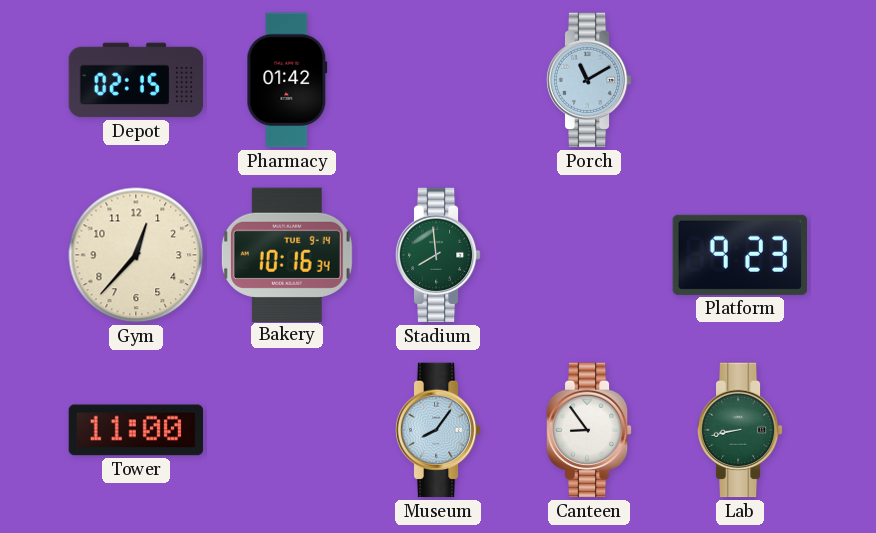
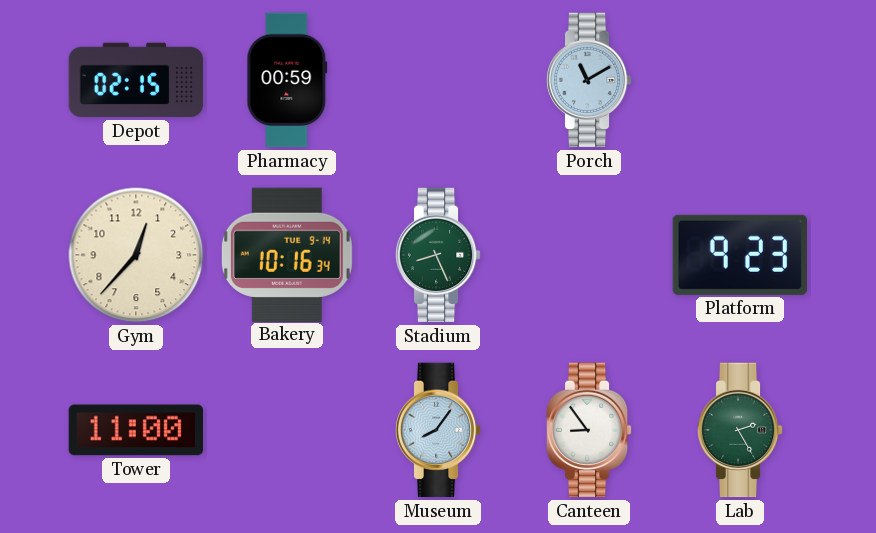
Pharmacy: 01:42 -> 00:59 (287, 80)
Stadium: 7:59 -> 8:26 (438, 255)
Lab: 8:43 -> 2:25 (740, 430)
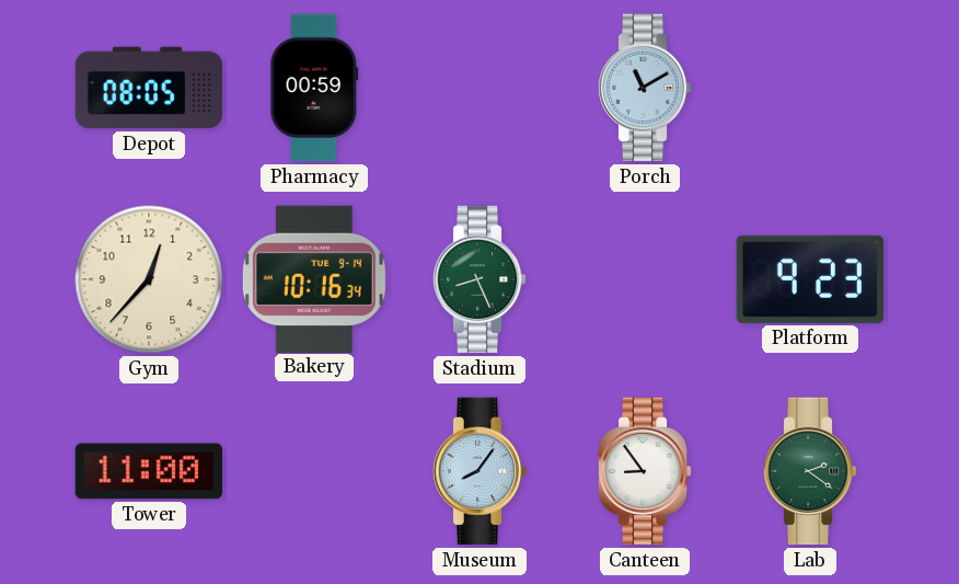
Depot: 02:15 -> 08:05 (149, 88)
Lab: 2:25 -> 2:21 (810, 471)
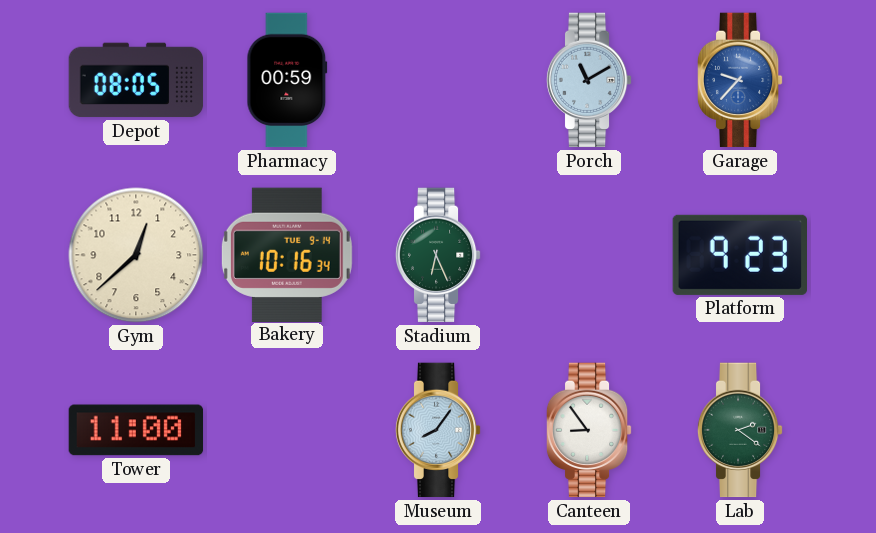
Garage: none -> 9:37 (740, 80)
Gym: 12:37 -> 12:38 (136, 255)
Stadium: 8:26 -> 6:26 (438, 255)
